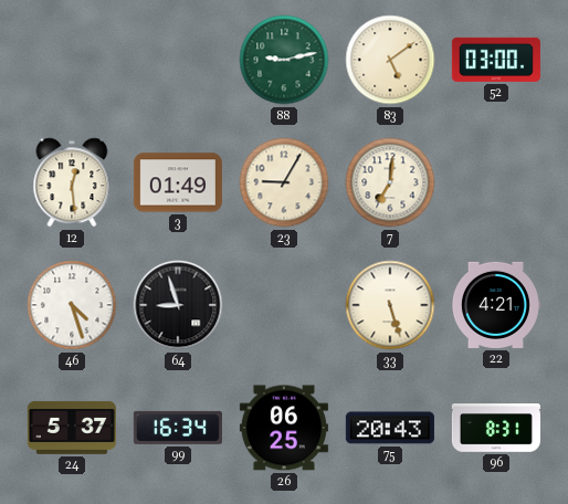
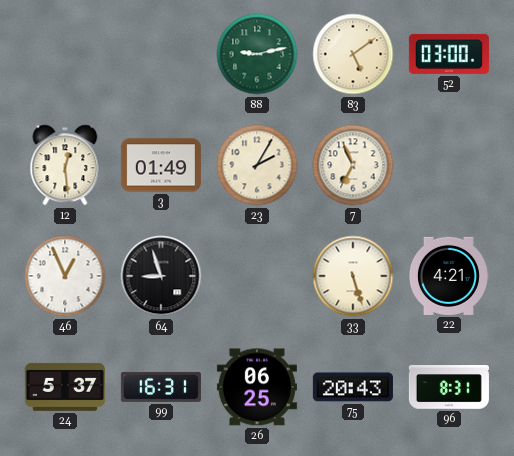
23: 9:05 -> 2:05 (257, 165)
7: 7:01 -> 6:56 (353, 165)
46: 4:27 -> 12:56 (65, 276)
99: 16:34 -> 16:31 (161, 387)
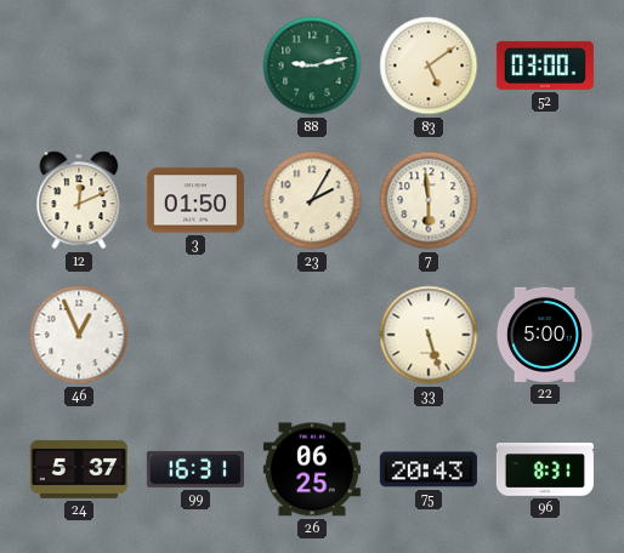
12: 12:29 -> 12:11 (79, 200)
3: 01:49 -> 01:50 (195, 200)
7: 6:56 -> 5:59 (429, 200)
64: 8:57 -> none (161, 276)
22: 4:21 -> 5:00 (544, 335)
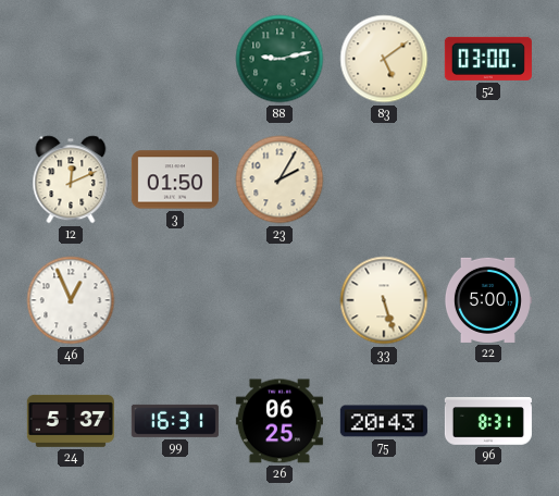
7: 5:59 -> none (429, 200)
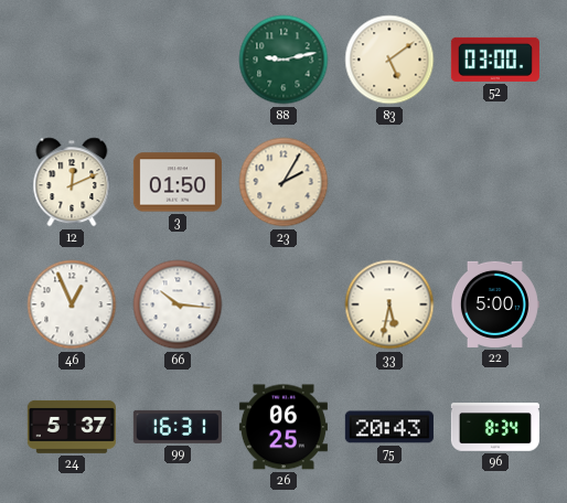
66: none -> 10:16 (178, 304)
33: 5:27 -> 5:32 (389, 304)
96: 8:31 -> 8:34 (495, 427)
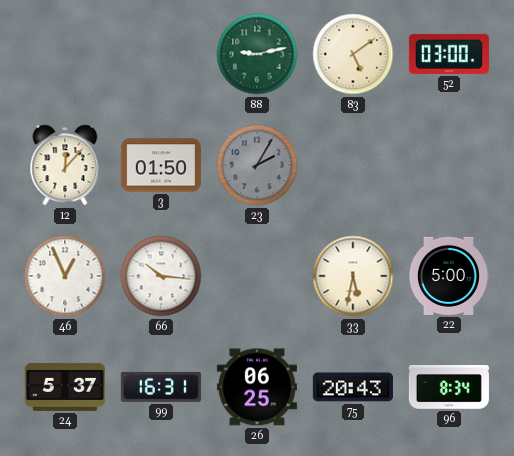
12: 12:11 -> 12:07 (65, 165)
23 dial: cream -> grey (257, 165)
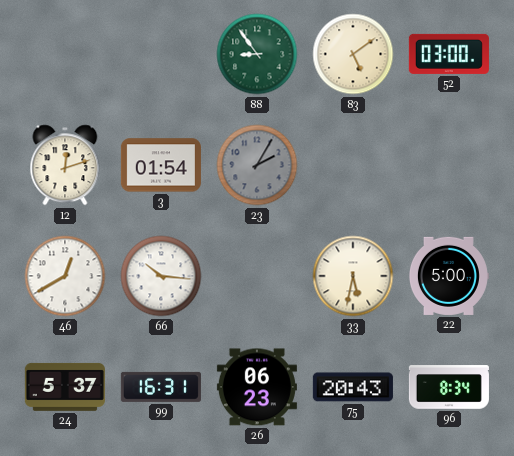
88: 9:13 -> 8:54 (257, 54)
12: 12:07 -> 12:12 (65, 165)
3: 01:50 -> 01:54 (161, 165)
46: 12:56 -> 12:40 (65, 276)
26: 06:25 -> 06:23 (257, 387)
